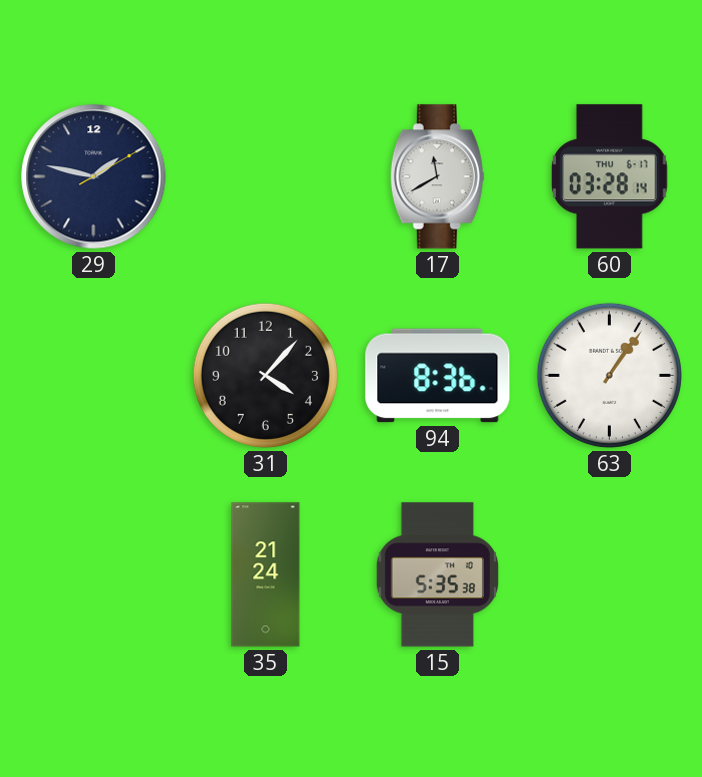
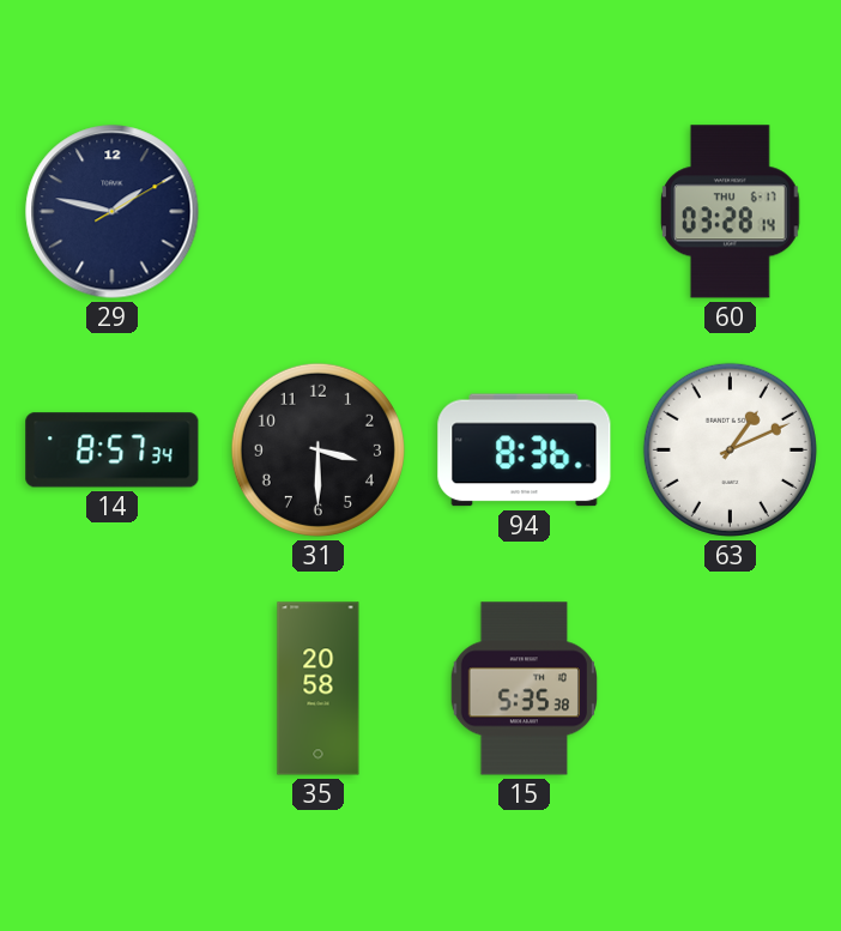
17: 11:40 -> none (437, 177)
14: none -> 8:57 (113, 451)
31: 4:07 -> 3:30 (317, 449)
63: 1:06 -> 1:11 (730, 449)
35: 21:24 -> 20:58 (319, 689)
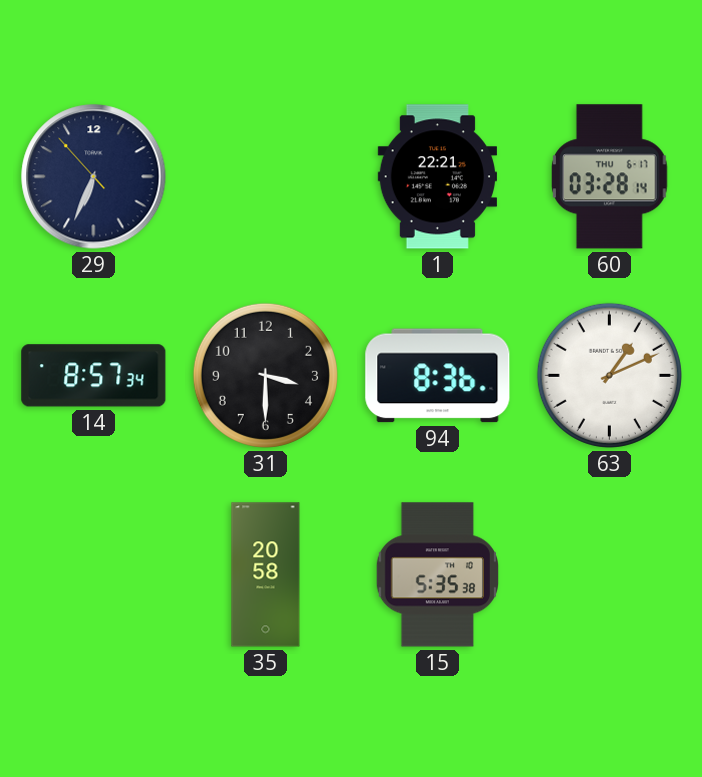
29: 1:47 -> 6:33 (94, 177)
1: none -> 22:21 (437, 177)
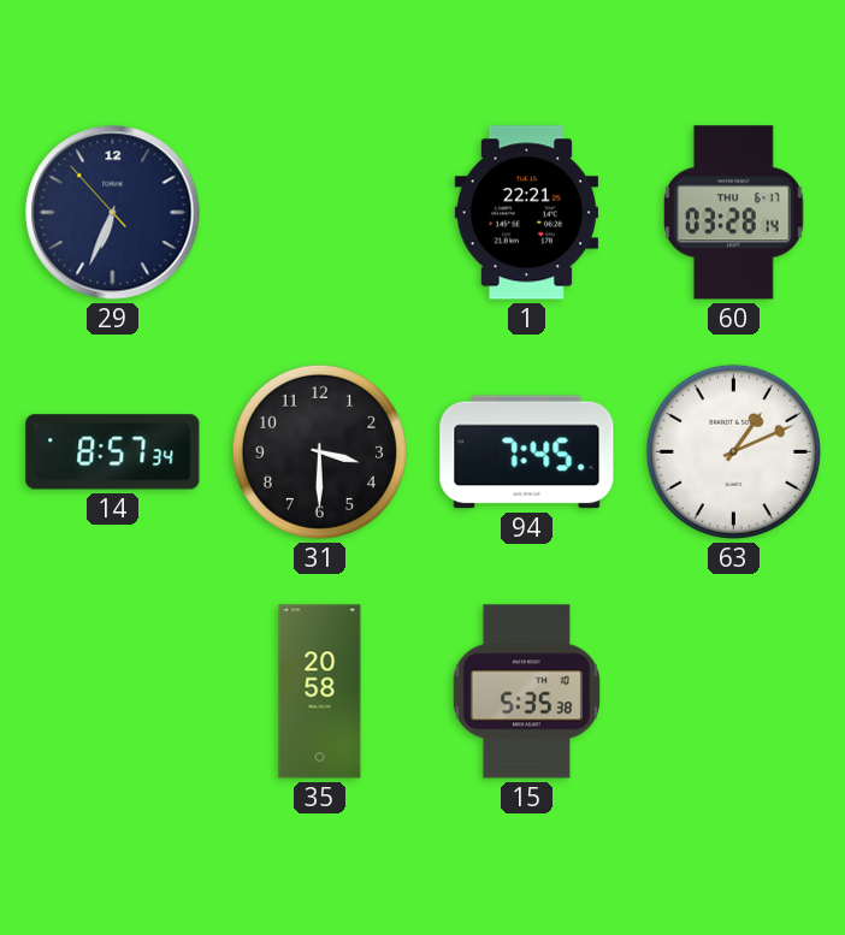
94: 8:36 -> 7:45 (527, 452)
